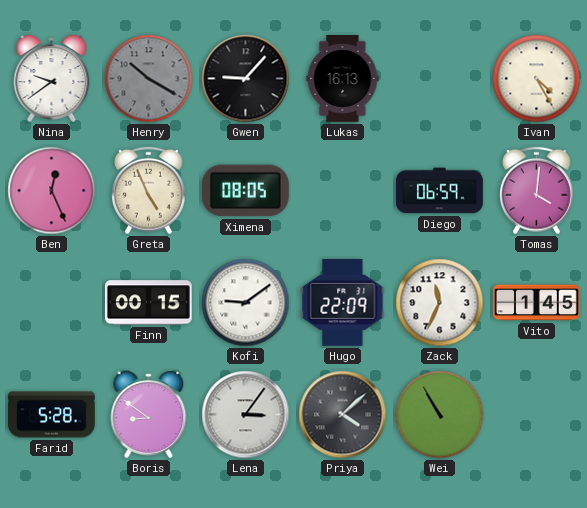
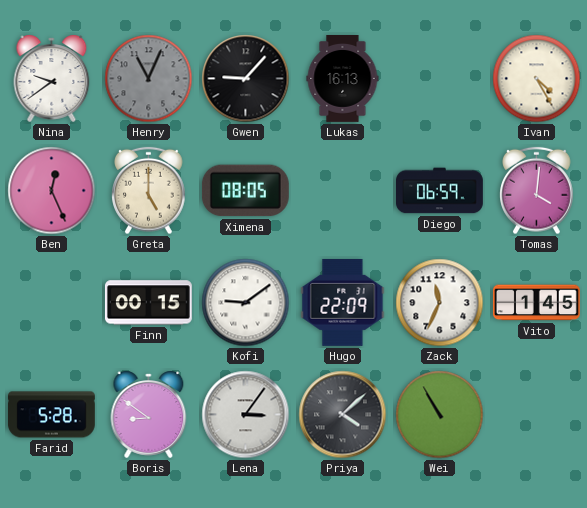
Henry: 10:20 -> 11:04 (149, 79)
Greta: 4:56 -> 5:00 (149, 191)
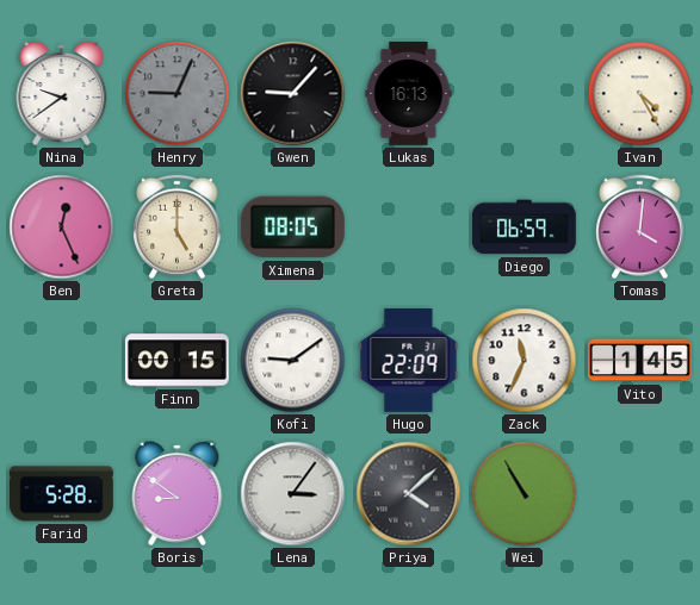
Henry: 11:04 -> 9:04 (178, 94)
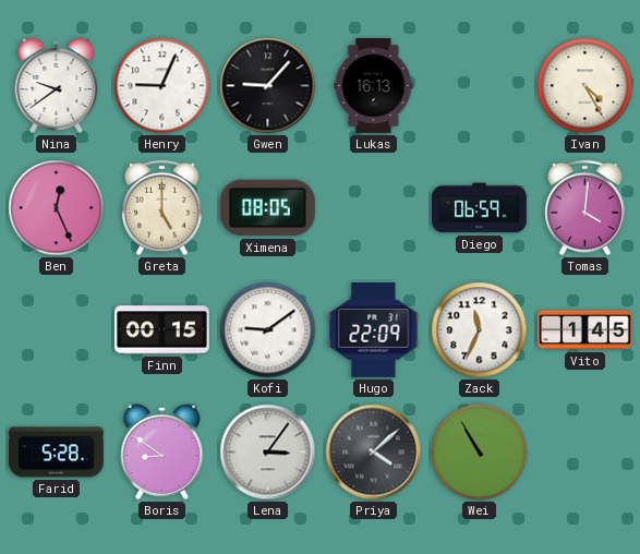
Henry dial: grey -> white (162, 86)
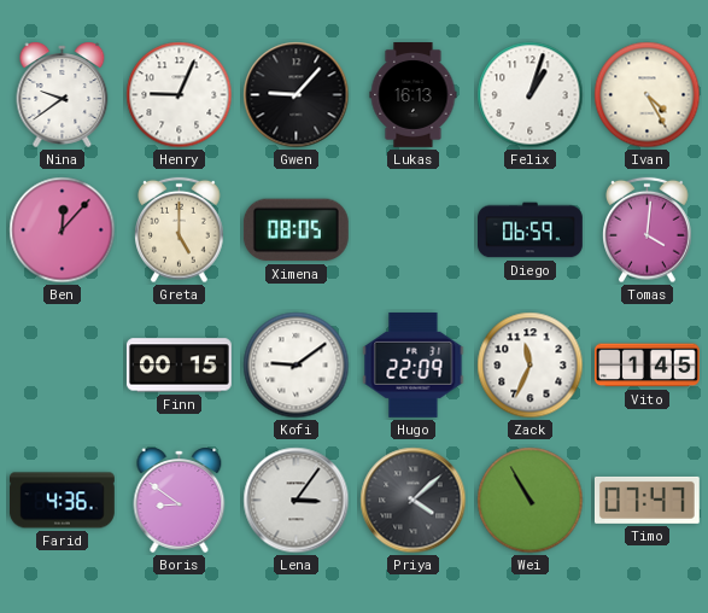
Felix: none -> 1:03 (531, 95)
Ben: 12:26 -> 12:07 (63, 230)
Farid: 5:28 -> 4:36 (62, 501)
Timo: none -> 07:47 (646, 500)
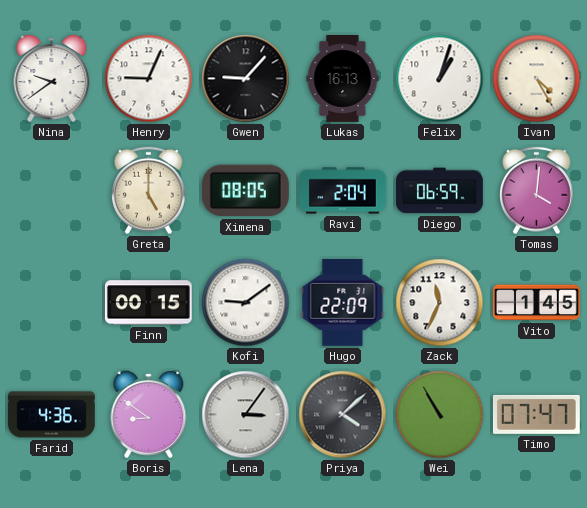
Ben: 12:07 -> none (63, 230)
Ravi: none -> 2:04 (343, 191)
